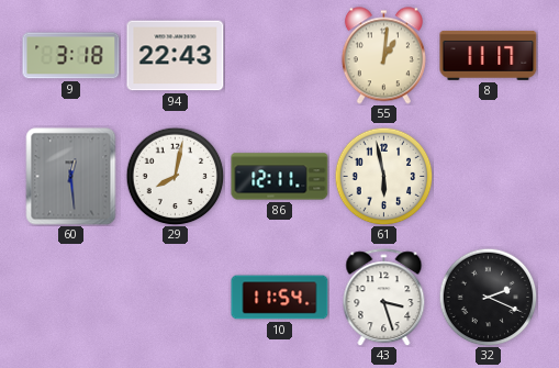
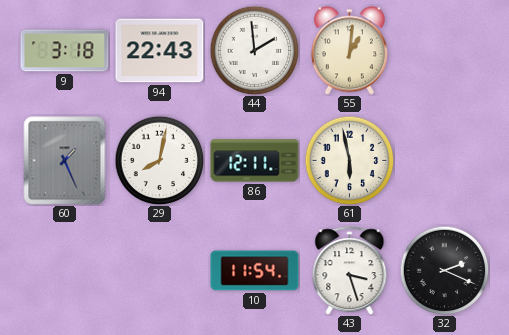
44: none -> 1:59 (254, 50)
8: 11:17 -> none (489, 55)
60: 12:29 -> 1:26 (65, 161)
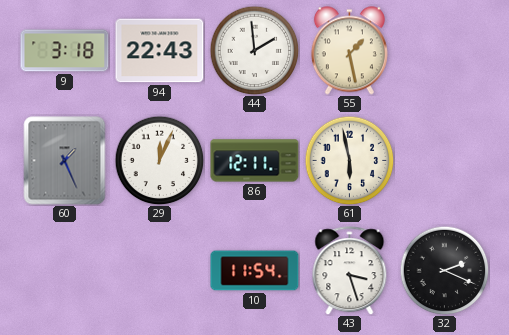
55: 1:01 -> 1:28 (349, 51)
29: 8:02 -> 12:04 (159, 160)
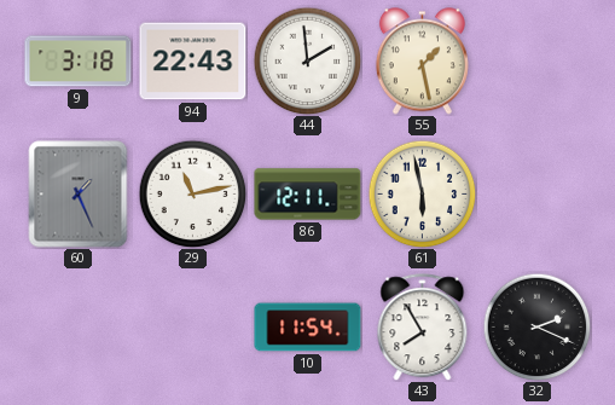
29: 12:04 -> 11:13 (192, 193)
43: 3:27 -> 7:55 (423, 328)
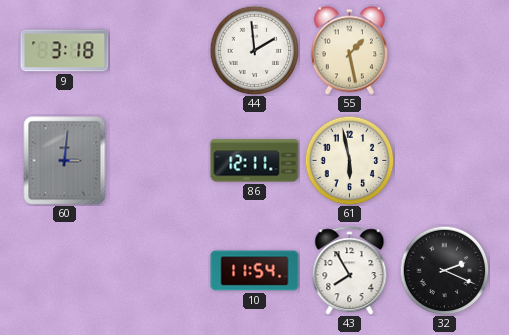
94: 22:43 -> none (193, 62)
60: 1:26 -> 3:01 (65, 161)
29: 11:13 -> none (192, 193)
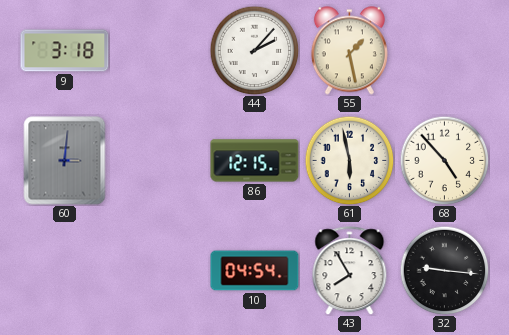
44: 1:59 -> 2:07 (254, 50)
86: 12:11 -> 12:15 (255, 161)
68: none -> 4:53 (444, 160)
10: 11:54 -> 04:54 (255, 271)
32: 2:19 -> 9:16 (444, 270)
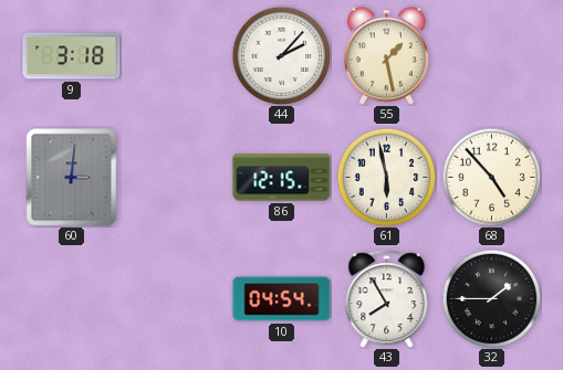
32: 9:16 -> 1:45 (491, 298)
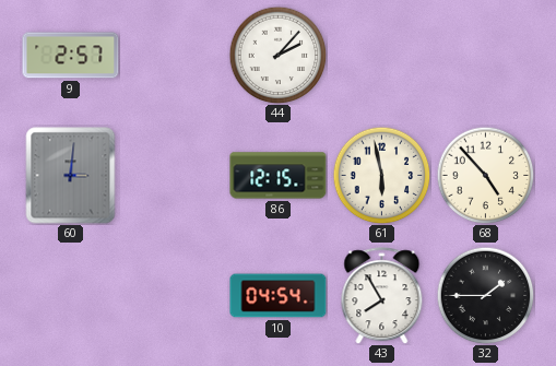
9: 3:18 -> 2:57 (71, 56)
55: 1:28 -> none (386, 56)
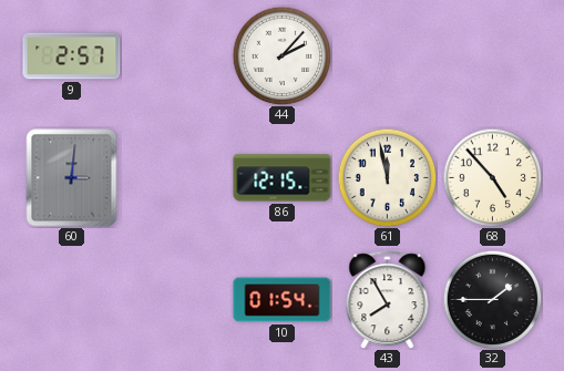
61: 5:58 -> 11:58 (387, 177)
10: 04:54 -> 01:54 (283, 300)
